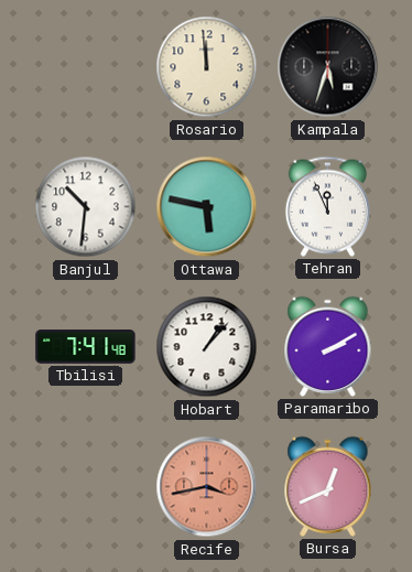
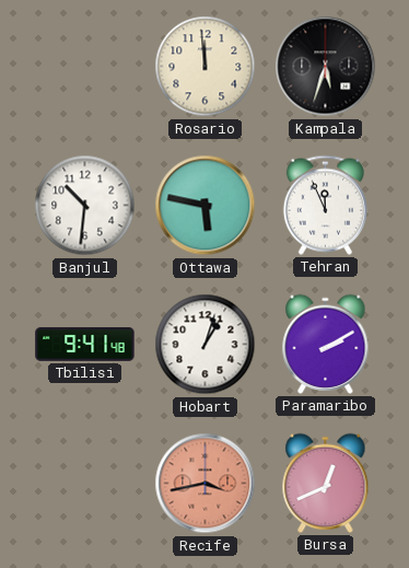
Tbilisi: 7:41 -> 9:41 (85, 345)
Hobart: 1:07 -> 1:03 (206, 345)
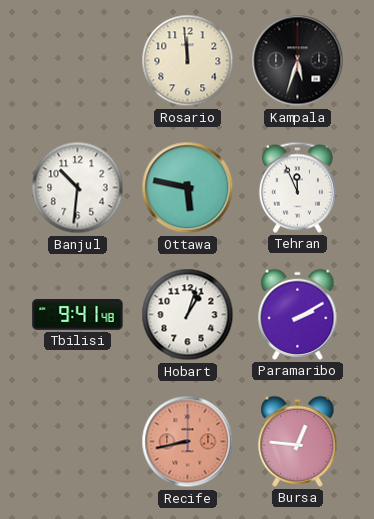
Recife: 3:43 -> 8:43 (188, 442)
Bursa: 12:41 -> 12:46 (298, 441)
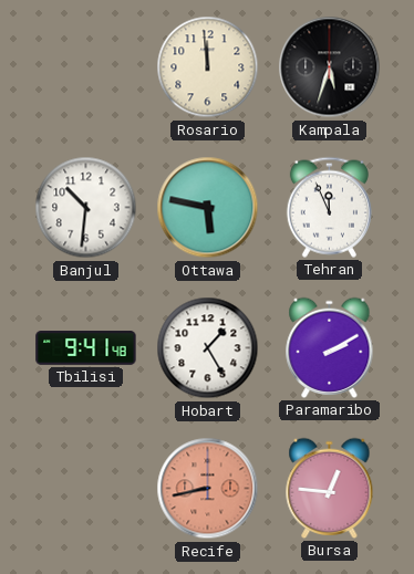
Hobart: 1:03 -> 1:25 (208, 348)
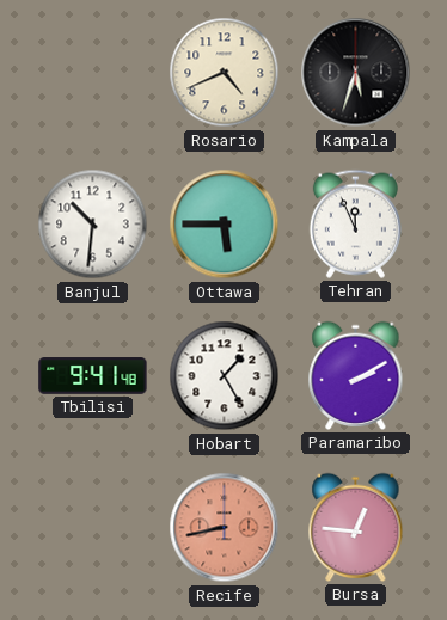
Rosario: 11:59 -> 4:41 (225, 73)
Ottawa: 5:47 -> 5:45 (225, 225)
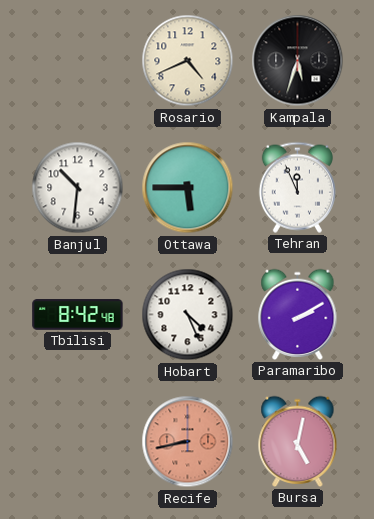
Tbilisi: 9:41 -> 8:42 (78, 315)
Hobart: 1:25 -> 4:26 (188, 315)
Bursa: 12:46 -> 5:02 (298, 441)
